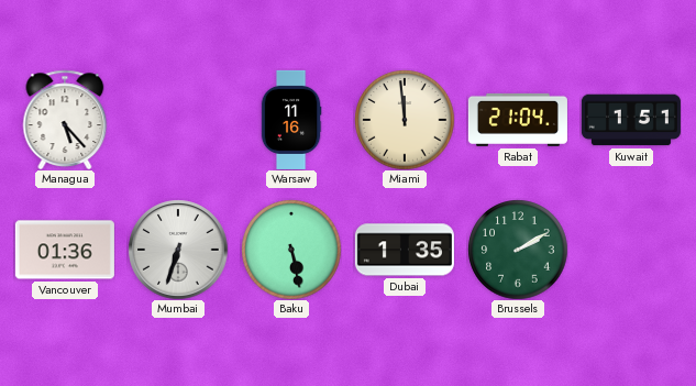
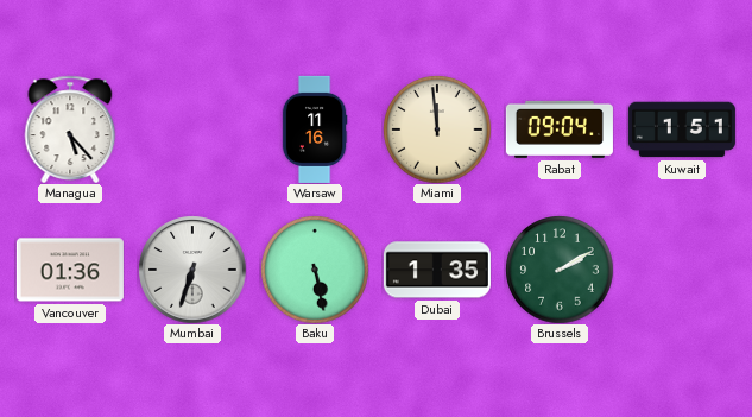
Rabat: 21:04 -> 09:04 (560, 129)
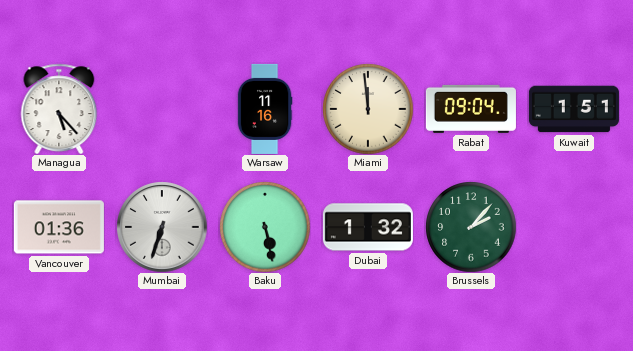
Dubai: 1:35 -> 1:32 (368, 227)
Brussels: 2:10 -> 2:07 (471, 227)
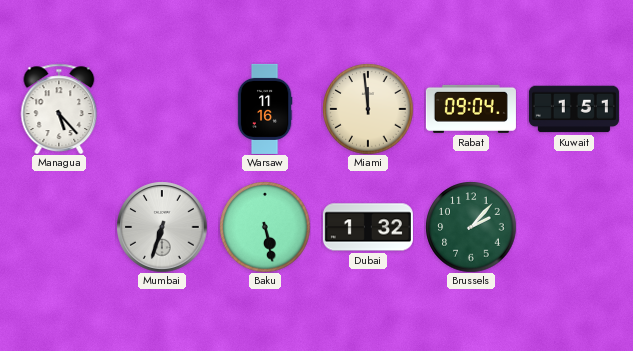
Vancouver: 01:36 -> none (59, 227)
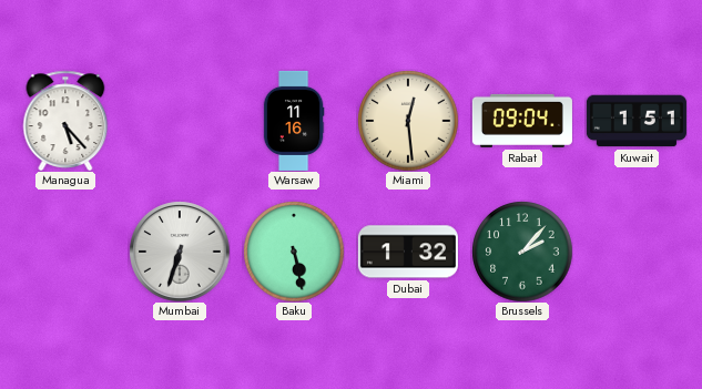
Miami: 11:59 -> 12:29 (408, 121)
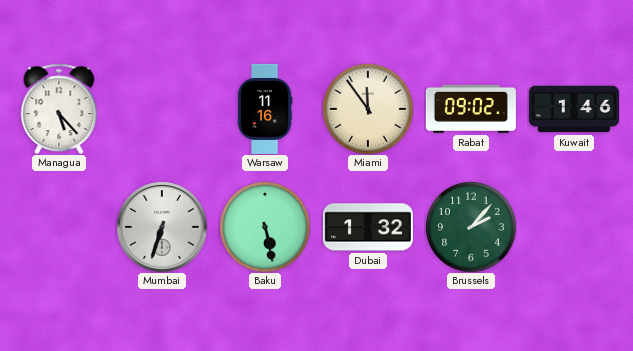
Miami: 12:29 -> 11:54 (368, 109)
Rabat: 09:04 -> 09:02 (471, 109)
Kuwait: 1:51 -> 1:46 (574, 109)
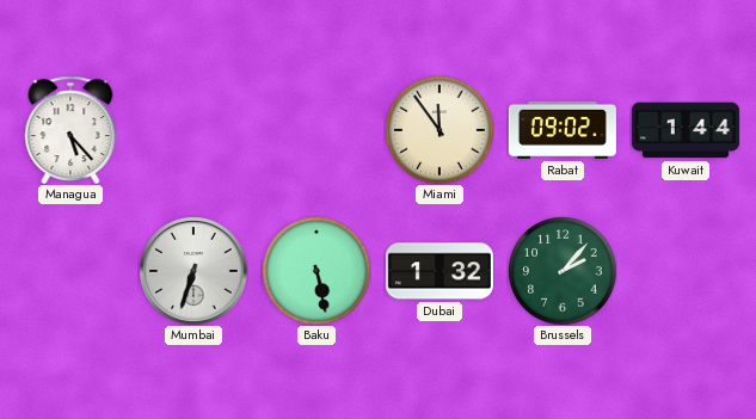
Warsaw: 11:16 -> none (265, 109)
Kuwait: 1:46 -> 1:44 (686, 130)
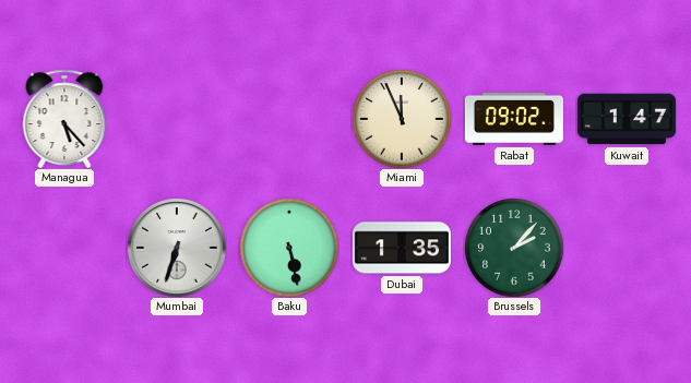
Miami: 11:54 -> 11:56 (402, 119)
Kuwait: 1:44 -> 1:47 (627, 119)
Dubai: 1:32 -> 1:35 (402, 248)
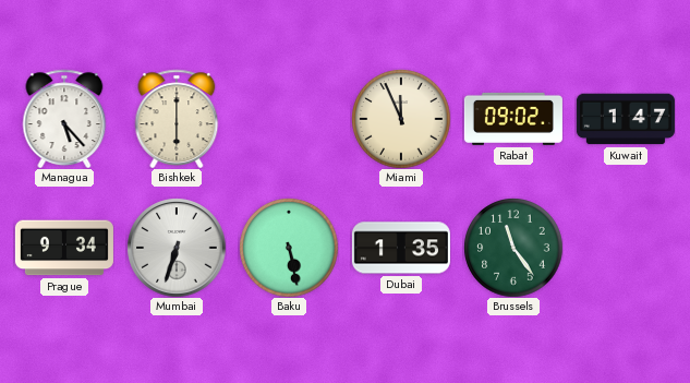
Bishkek: none -> 6:00 (177, 118)
Prague: none -> 9:34 (64, 248)
Brussels: 2:07 -> 11:24 (513, 248)
